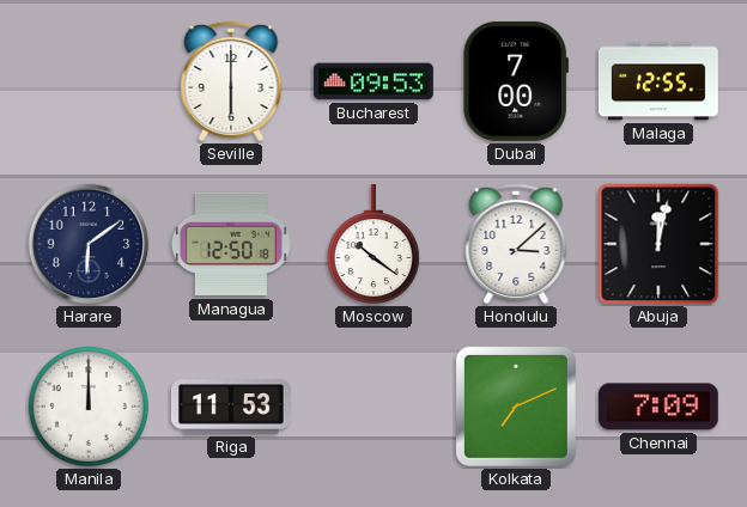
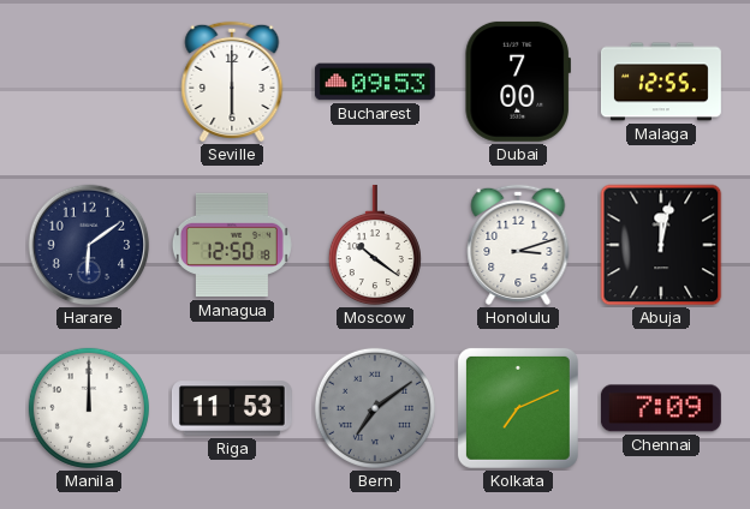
Honolulu: 3:08 -> 3:12 (518, 245)
Bern: none -> 7:09 (375, 408)
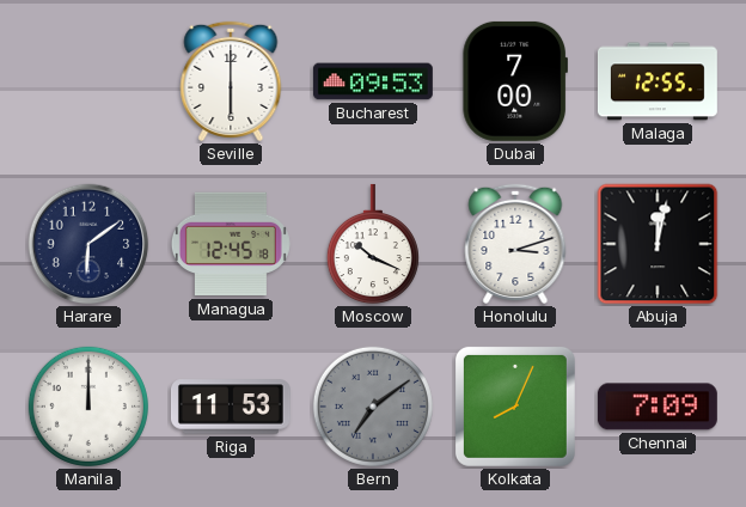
Managua: 12:50 -> 12:45 (231, 244)
Moscow: 10:21 -> 10:19 (373, 244)
Kolkata: 7:11 -> 8:04 (515, 407)
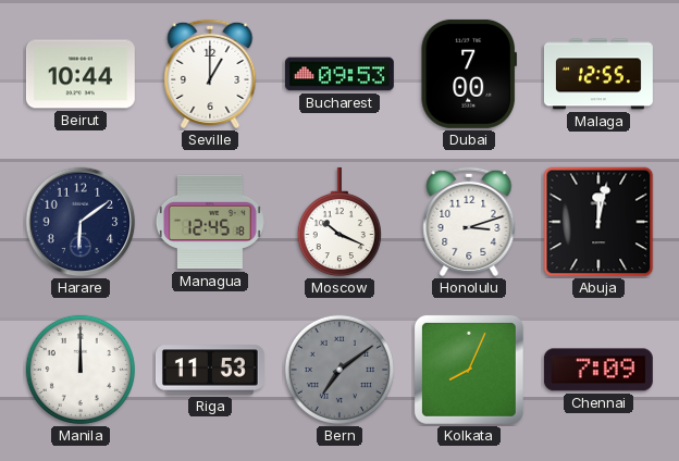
Beirut: none -> 10:44 (81, 74)
Seville: 6:00 -> 1:00 (210, 74)
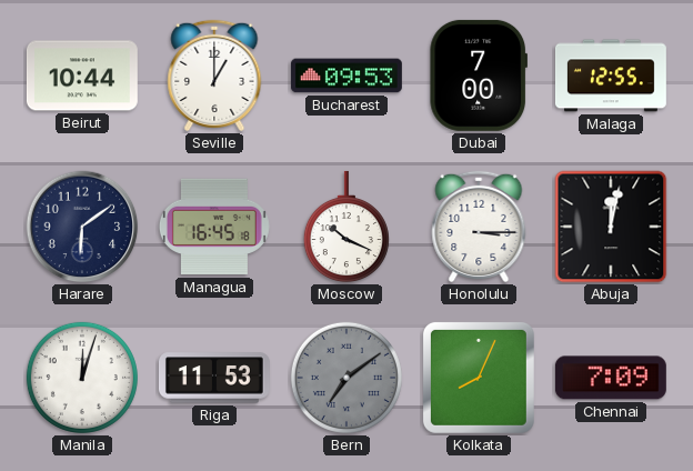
Managua: 12:45 -> 16:45 (214, 227)
Honolulu: 3:12 -> 3:15 (479, 227)
Manila: 12:00 -> 12:03 (82, 378)
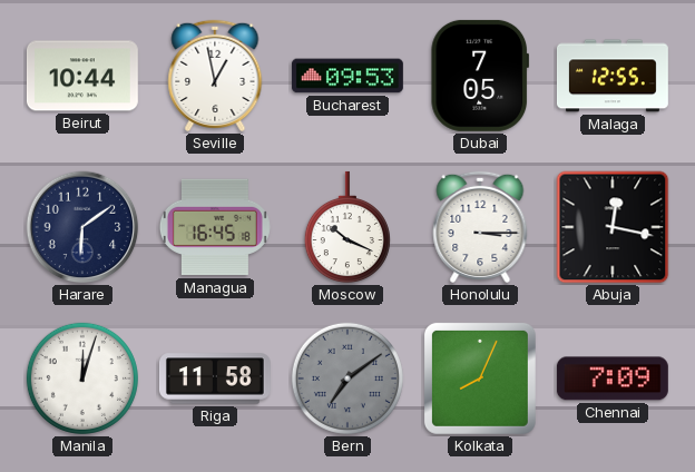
Seville: 1:00 -> 12:58 (215, 76)
Dubai: 7:00 -> 7:05 (479, 76)
Abuja: 12:02 -> 12:17 (613, 227)
Riga: 11:53 -> 11:58 (215, 378)
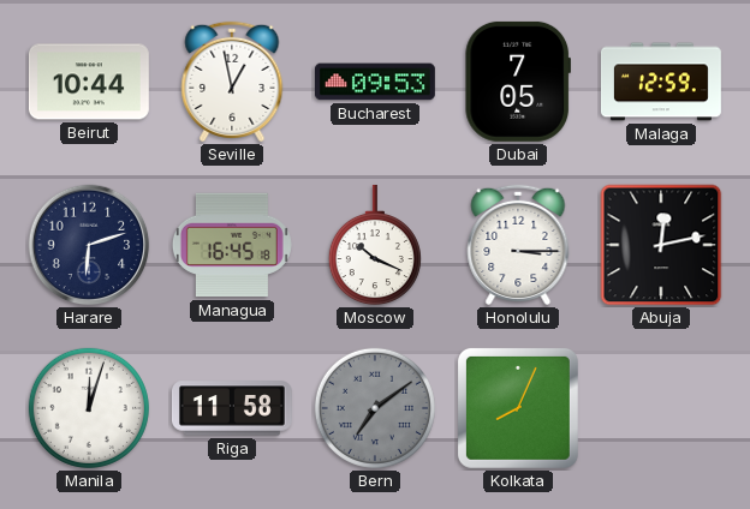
Malaga: 12:55 -> 12:59 (661, 82)
Harare: 6:09 -> 6:12 (89, 245)
Abuja: 12:17 -> 12:13 (661, 245)
Chennai: 7:09 -> none (613, 378)
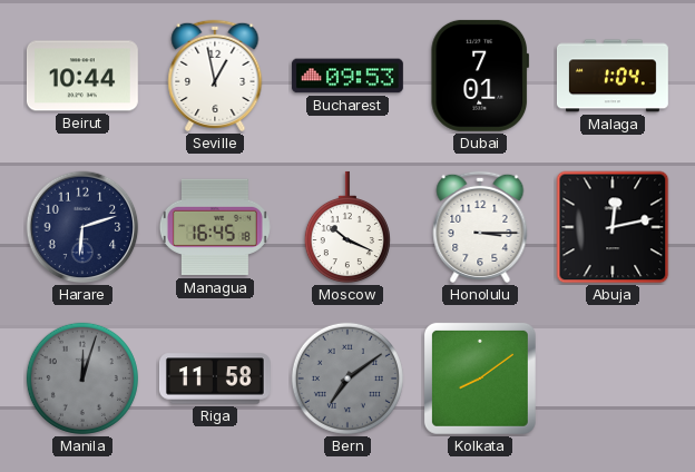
Dubai: 7:05 -> 7:01 (479, 76)
Malaga: 12:59 -> 1:04 (613, 76)
Manila dial: white -> grey (82, 378)
Kolkata: 8:04 -> 8:09 (480, 378)
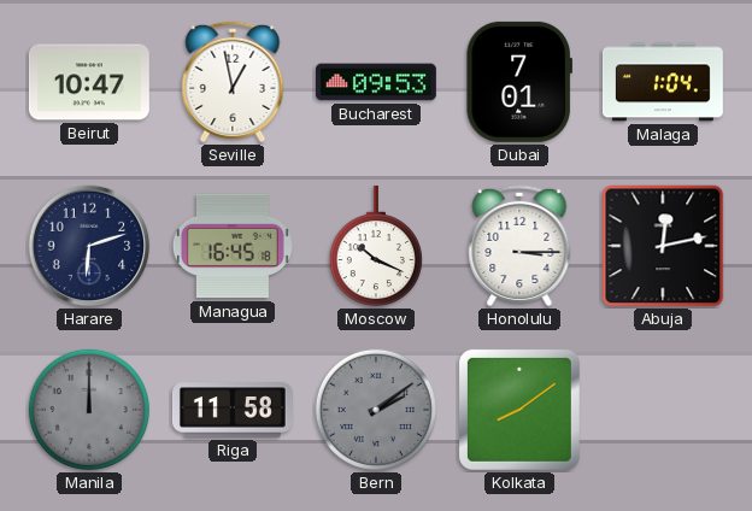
Beirut: 10:44 -> 10:47 (89, 82)
Manila: 12:03 -> 12:00 (89, 410)
Bern: 7:09 -> 2:09 (376, 410)
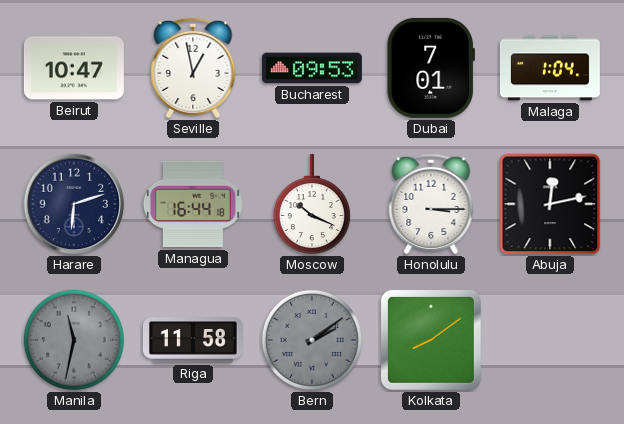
Managua: 16:45 -> 16:44 (193, 204)
Manila: 12:00 -> 11:32 (74, 340)
